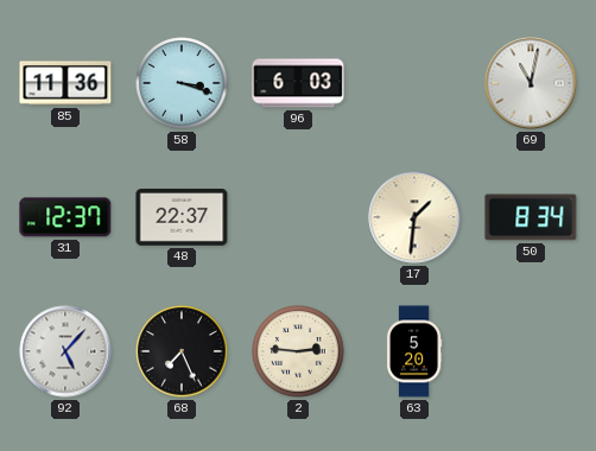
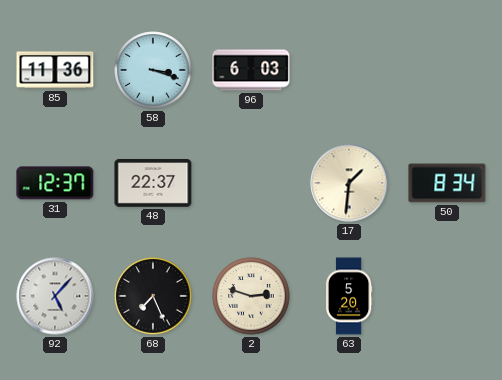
69: 11:02 -> none (531, 83)
2: 2:46 -> 2:48 (251, 296)
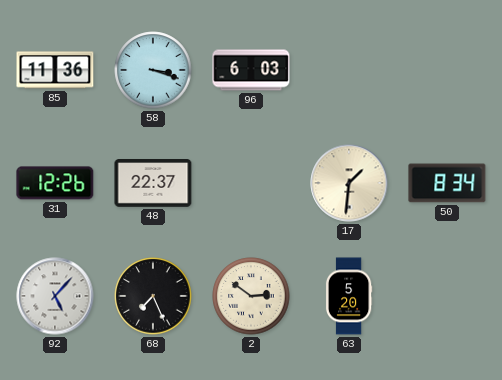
31: 12:37 -> 12:26 (55, 183)
2: 2:48 -> 2:51 (251, 296)
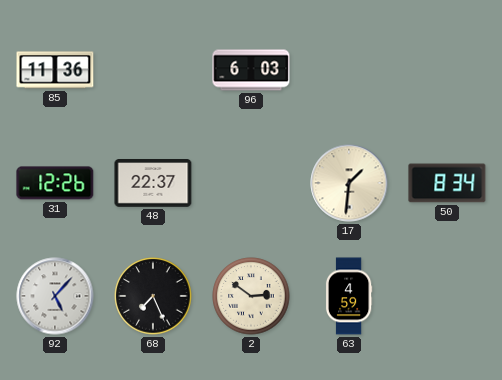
58: 3:18 -> none (153, 70)
63: 5:20 -> 4:59 (349, 296)
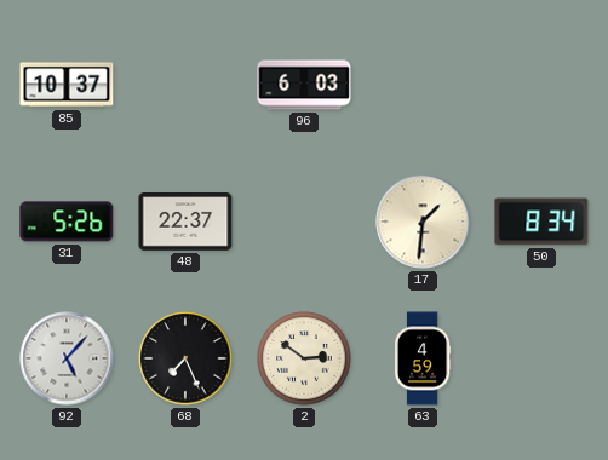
85: 11:36 -> 10:37 (67, 85)
31: 12:26 -> 5:26 (67, 222)
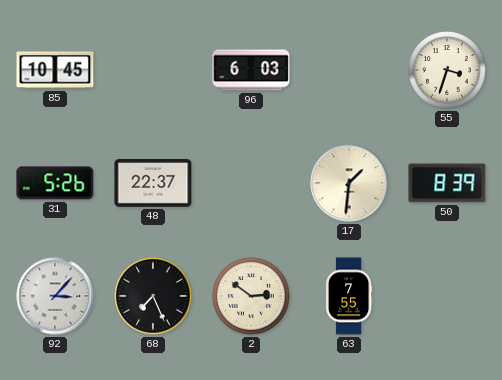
85: 10:37 -> 10:45 (55, 70)
55: none -> 3:33 (447, 70)
50: 8:34 -> 8:39 (447, 183)
92: 5:07 -> 3:07 (55, 296)
63: 4:59 -> 7:55 (349, 296)
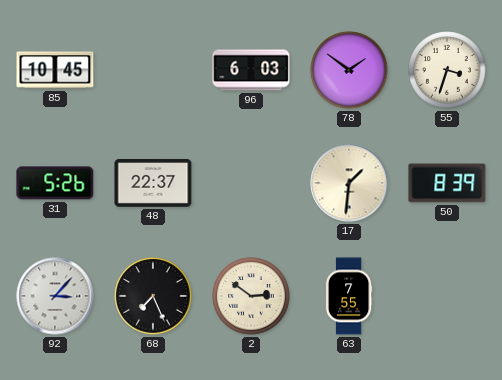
78: none -> 1:51 (349, 70)
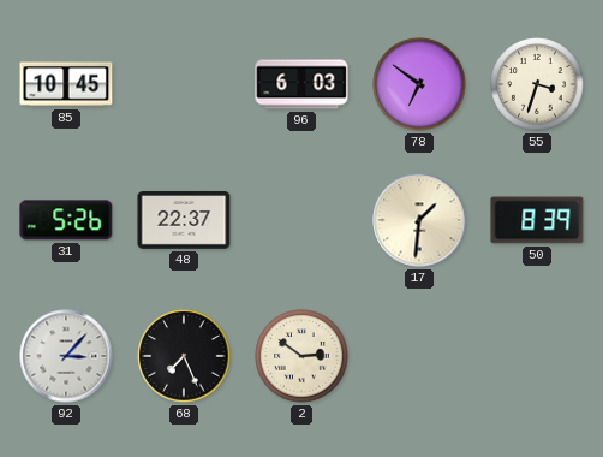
78: 1:51 -> 6:51 (419, 84)
63: 7:55 -> none (349, 296)
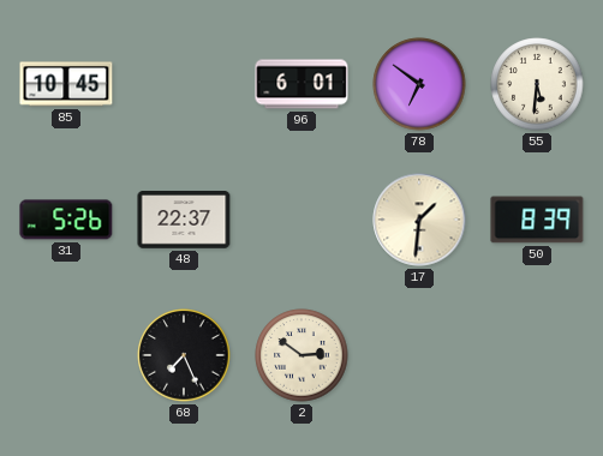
96: 6:03 -> 6:01 (301, 84)
55: 3:33 -> 5:31 (537, 84)
92: 3:07 -> none (66, 356)
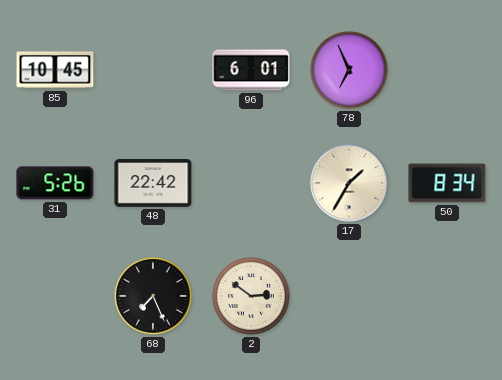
78: 6:51 -> 6:56 (349, 70)
55: 5:31 -> none (537, 84)
48: 22:37 -> 22:42 (153, 183)
17: 1:31 -> 1:35 (349, 183)
50: 8:39 -> 8:34 (447, 183)
